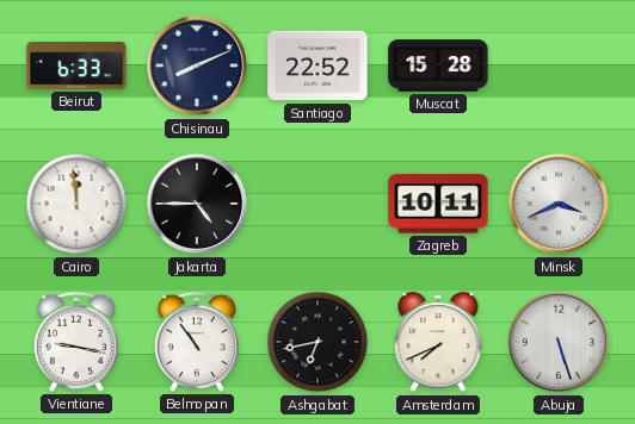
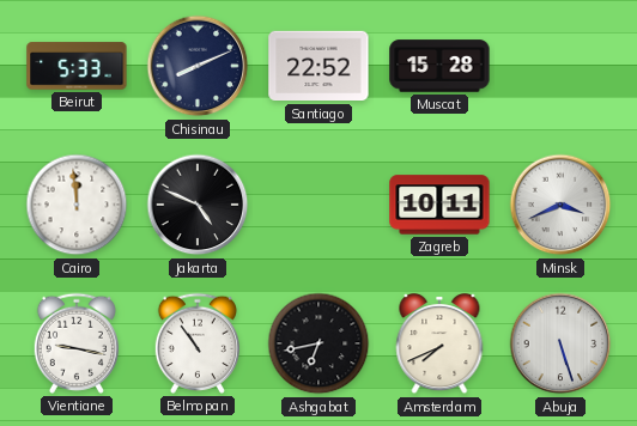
Beirut: 6:33 -> 5:33 (77, 66)
Jakarta: 4:45 -> 4:49 (198, 205)
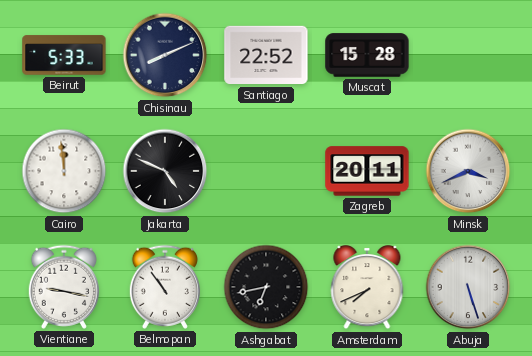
Zagreb: 10:11 -> 20:11 (367, 171)
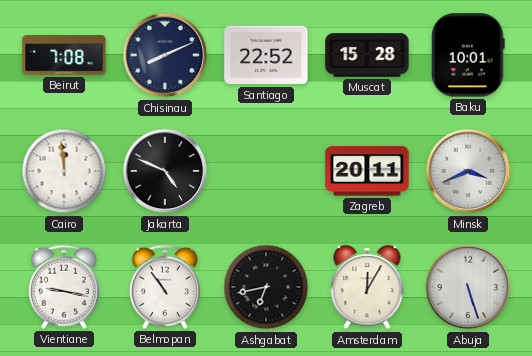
Beirut: 5:33 -> 7:08 (64, 55)
Baku: none -> 10:01 (468, 55)
Amsterdam: 7:41 -> 12:05 (367, 288)
